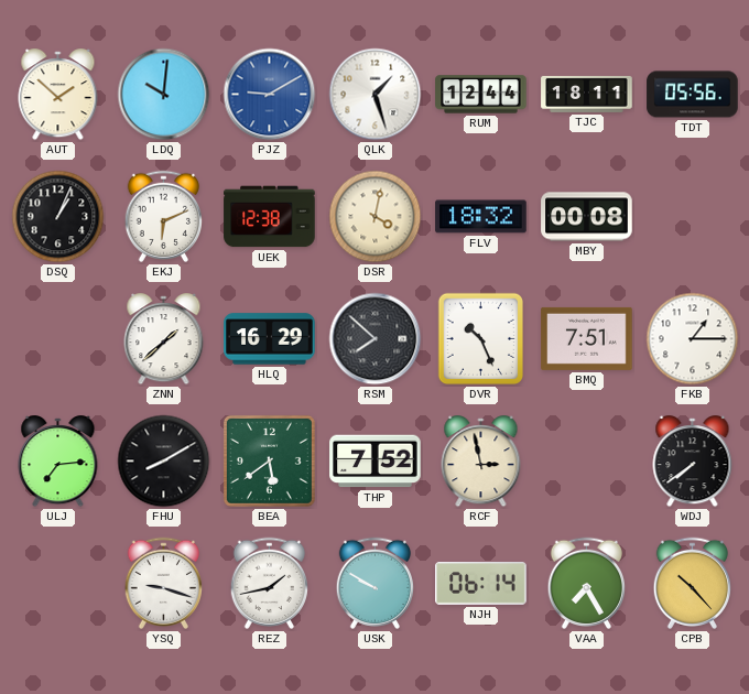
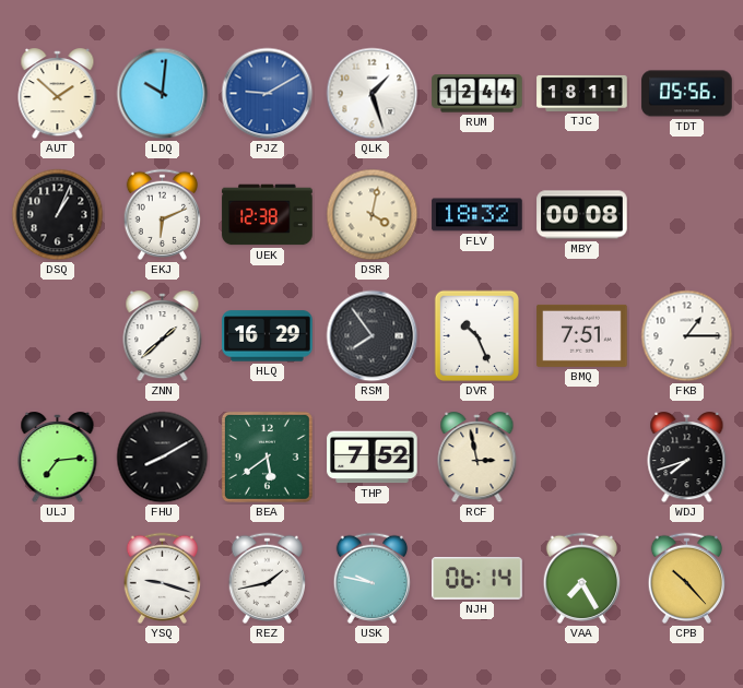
RSM: 7:52 -> 7:54 (373, 336)
WDJ: 7:39 -> 7:42 (687, 459)
USK: 9:50 -> 9:47 (371, 578)
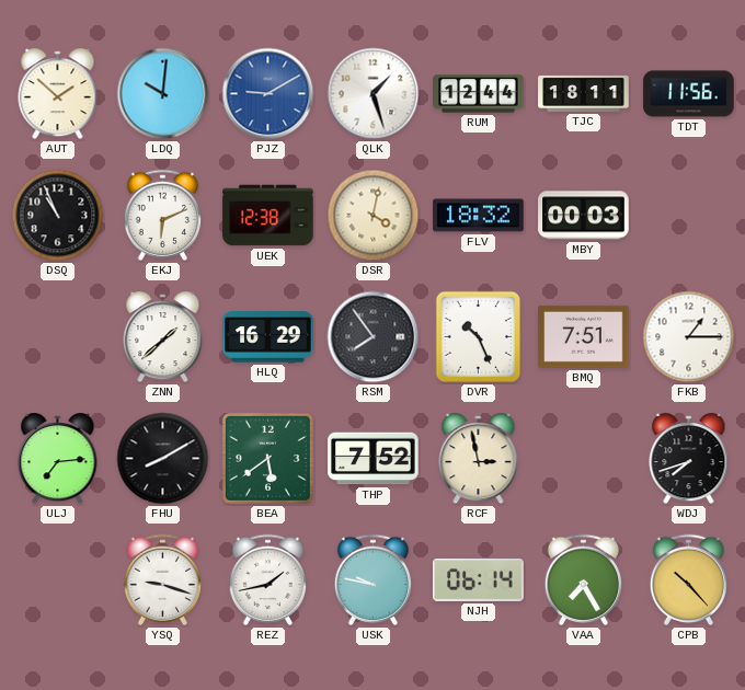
TDT: 05:56 -> 11:56 (689, 94)
DSQ: 1:04 -> 10:56 (58, 216)
MBY: 00:08 -> 00:03 (584, 216)
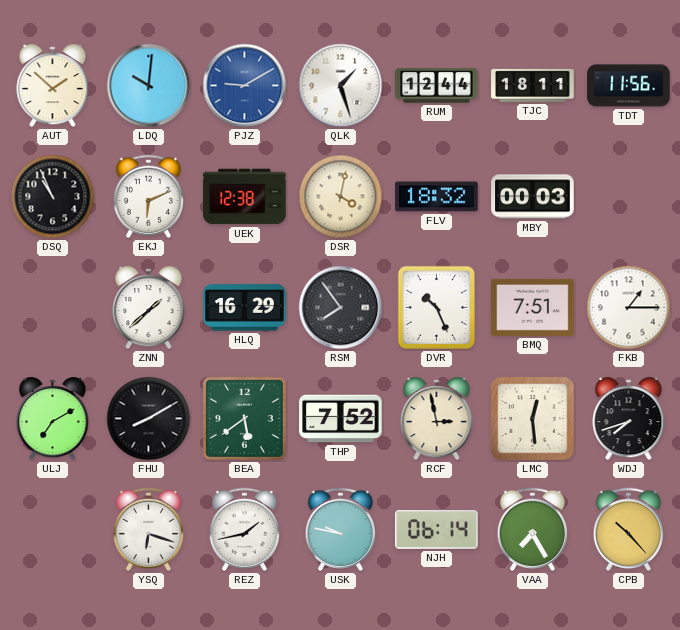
ULJ: 7:14 -> 7:10 (53, 420)
LMC: none -> 12:29 (533, 419)
YSQ: 9:18 -> 6:18 (148, 529)
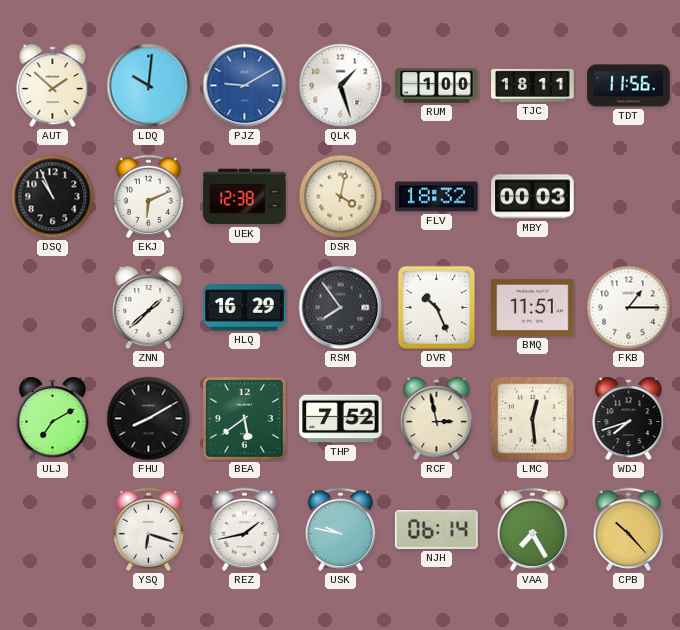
RUM: 12:44 -> 1:00 (437, 86)
BMQ: 7:51 -> 11:51 (533, 307)
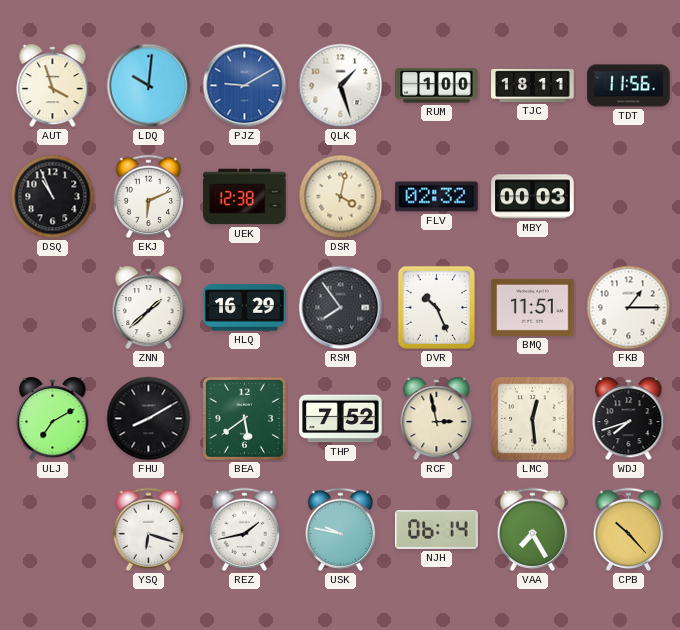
AUT: 1:52 -> 3:57 (53, 87)
FLV: 18:32 -> 02:32 (437, 197)
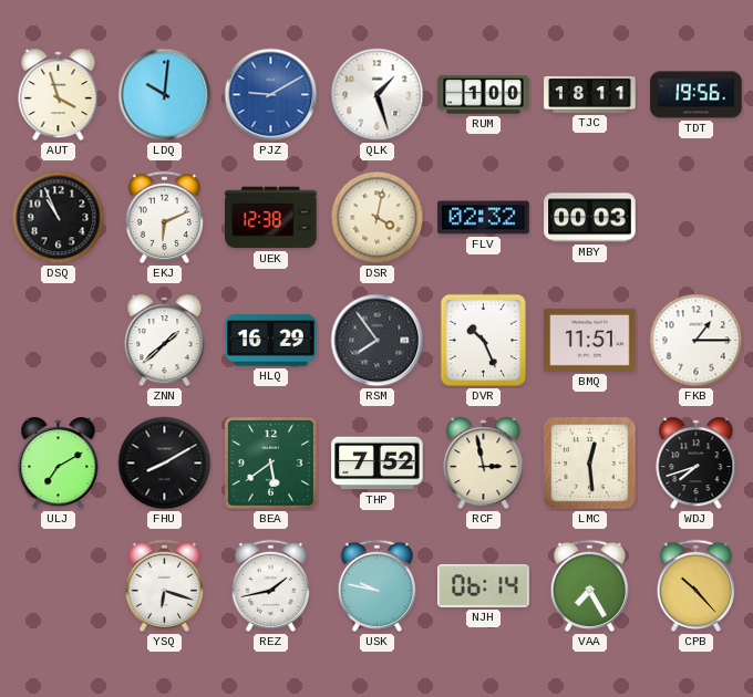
TDT: 11:56 -> 19:56 (697, 95)
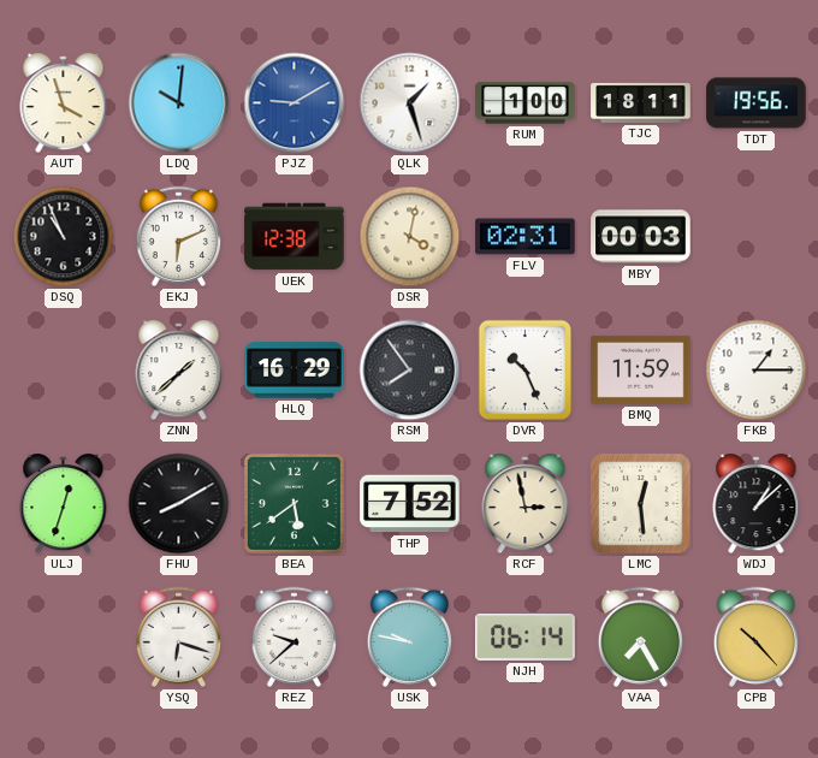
FLV: 02:32 -> 02:31 (526, 237)
BMQ: 11:51 -> 11:59 (641, 369)
ULJ: 7:10 -> 12:33 (64, 505)
WDJ: 7:42 -> 1:08 (757, 505)
REZ: 1:43 -> 9:38 (294, 636)
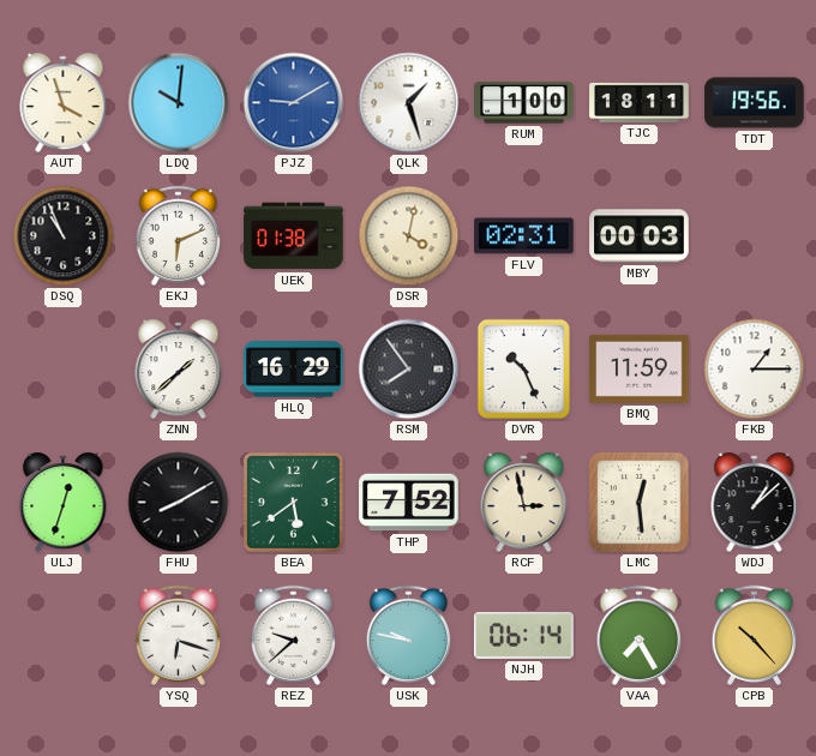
UEK: 12:38 -> 01:38 (294, 236)
